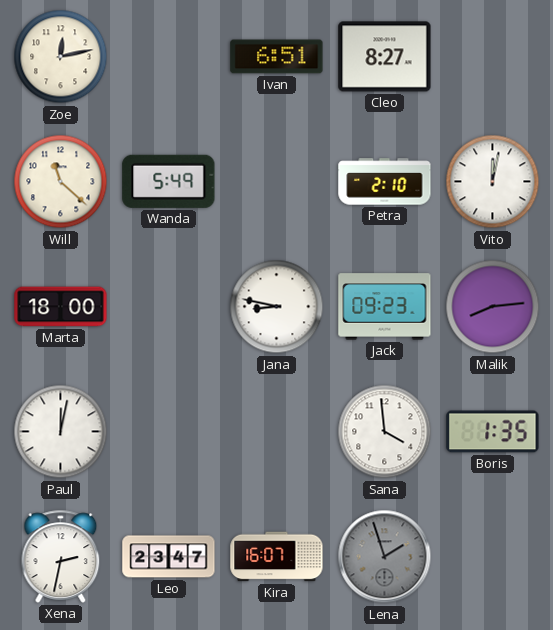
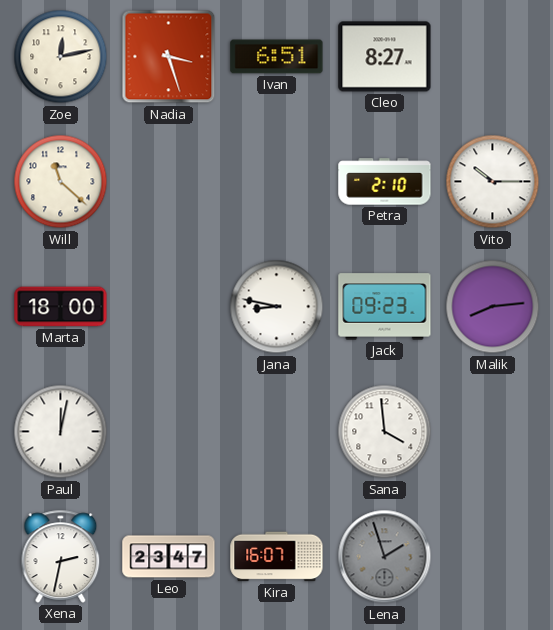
Nadia: none -> 3:27 (169, 57)
Wanda: 5:49 -> none (169, 181)
Vito: 12:02 -> 10:15 (493, 182)
Boris: 1:35 -> none (493, 432)
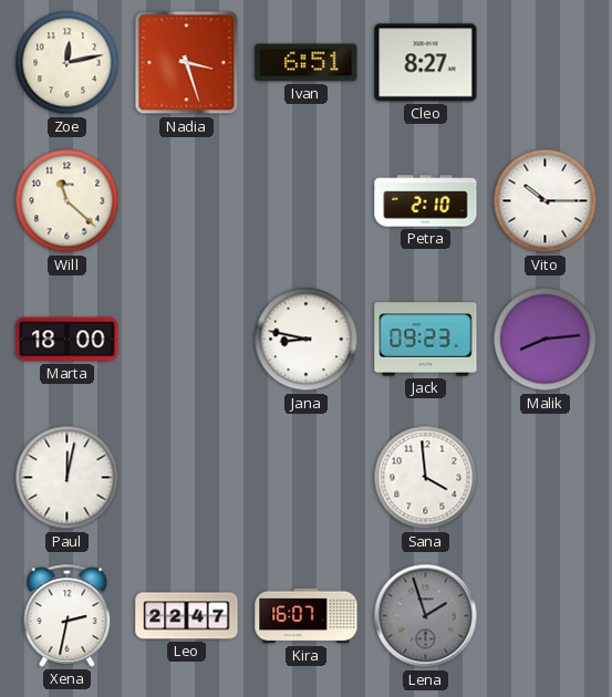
Leo: 23:47 -> 22:47 (187, 616)
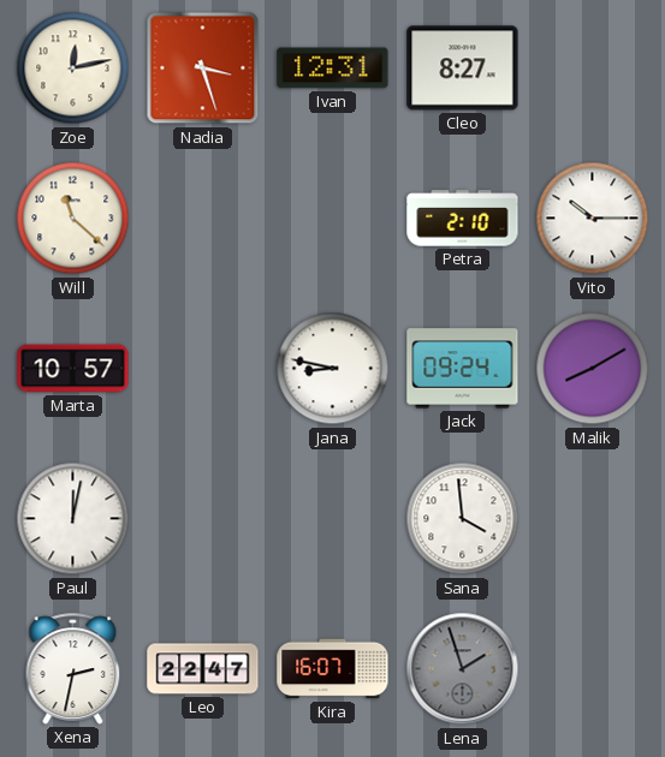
Ivan: 6:51 -> 12:31 (333, 68)
Marta: 18:00 -> 10:57 (73, 369)
Jack: 09:23 -> 09:24 (463, 369)
Malik: 8:14 -> 8:10 (593, 369)
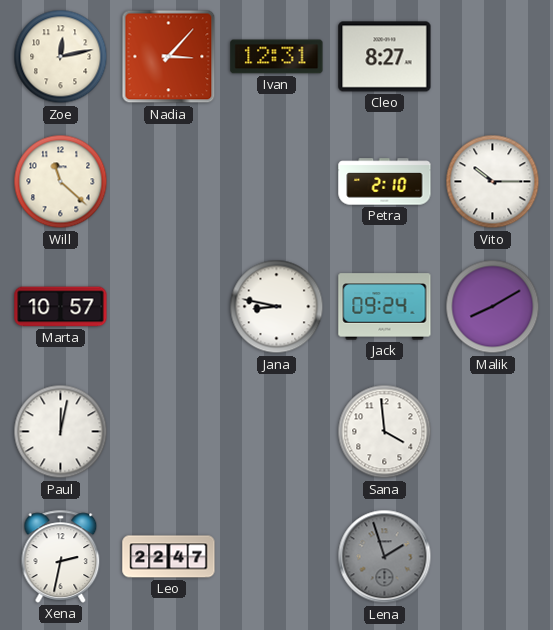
Nadia: 3:27 -> 3:07 (169, 57)
Kira: 16:07 -> none (333, 669)
